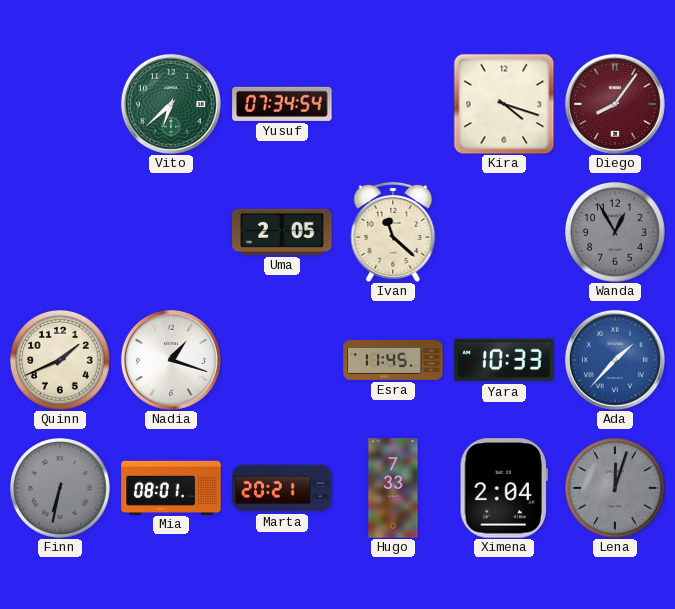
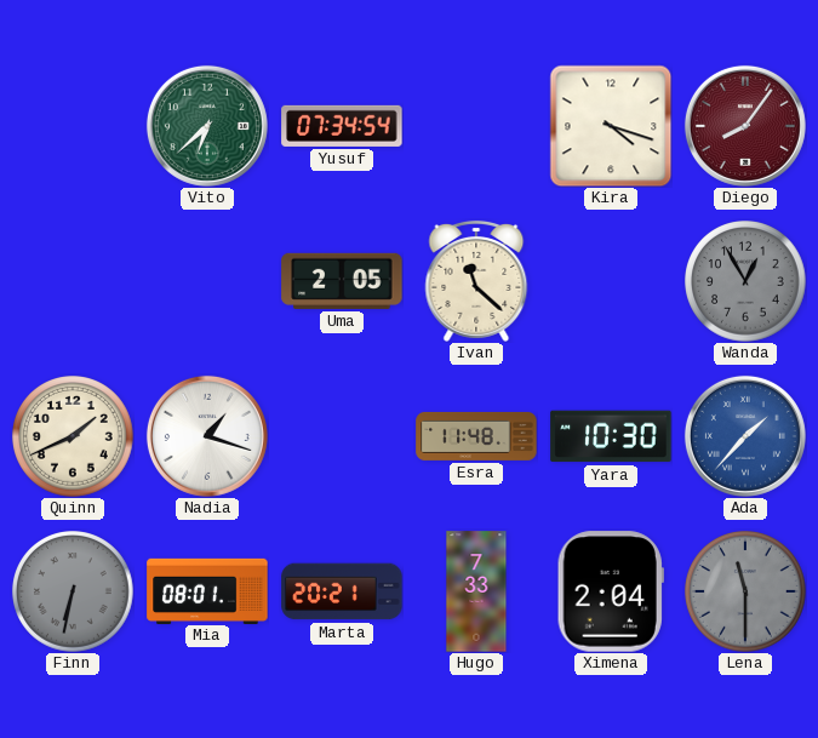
Esra: 11:45 -> 11:48 (476, 436)
Yara: 10:33 -> 10:30 (611, 436)
Lena: 12:03 -> 11:30 (745, 591)
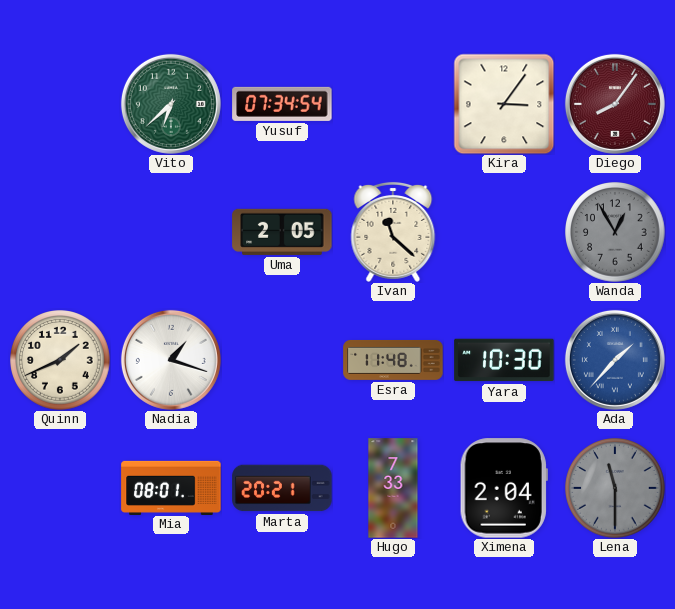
Kira: 4:18 -> 3:06 (504, 104)
Finn: 6:32 -> none (73, 591)
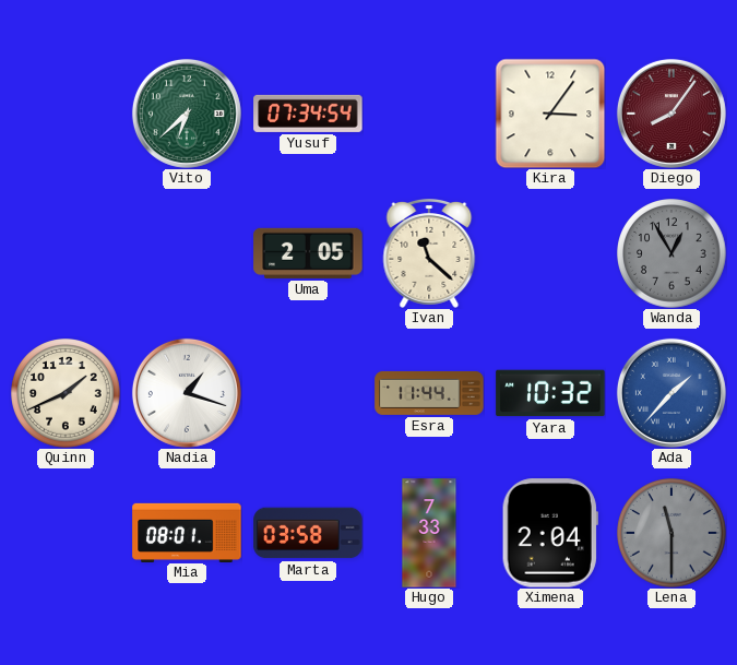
Esra: 11:48 -> 11:44 (429, 393)
Yara: 10:30 -> 10:32 (550, 393)
Marta: 20:21 -> 03:58 (308, 533)
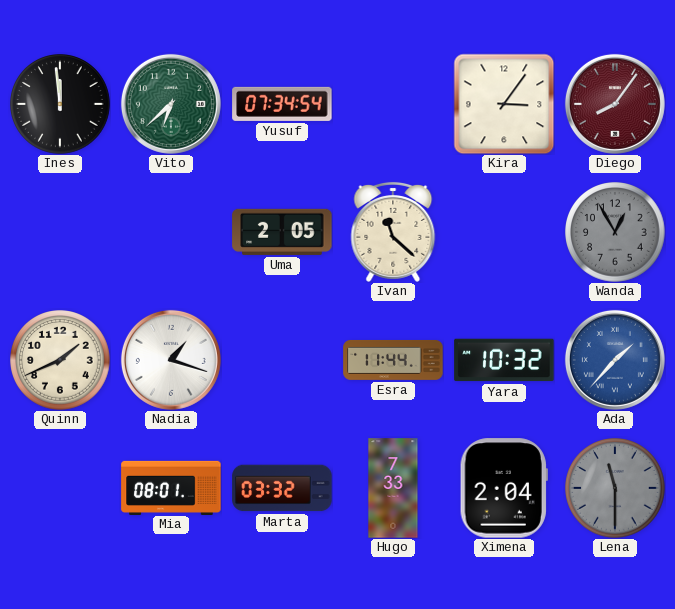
Ines: none -> 11:59 (60, 104)
Marta: 03:58 -> 03:32 (282, 488)
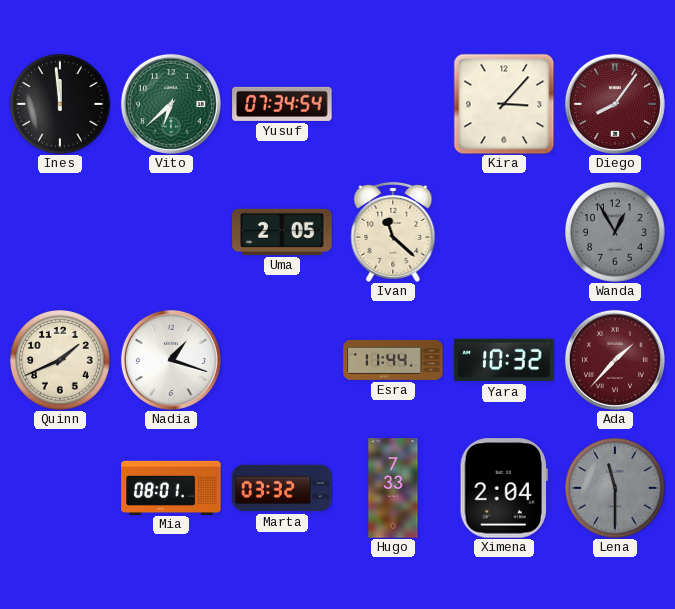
Kira: 3:06 -> 3:07 (504, 104)
Ada dial: blue -> burgundy (615, 360)
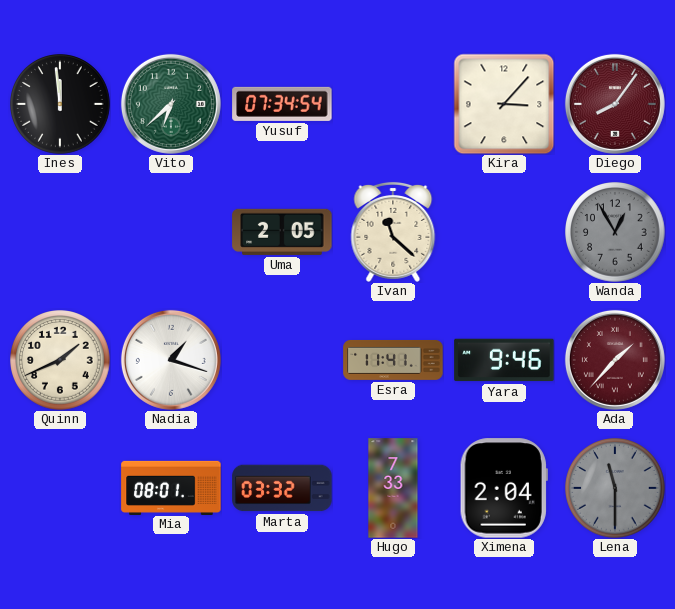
Esra: 11:44 -> 11:41 (393, 360)
Yara: 10:32 -> 9:46 (504, 360)
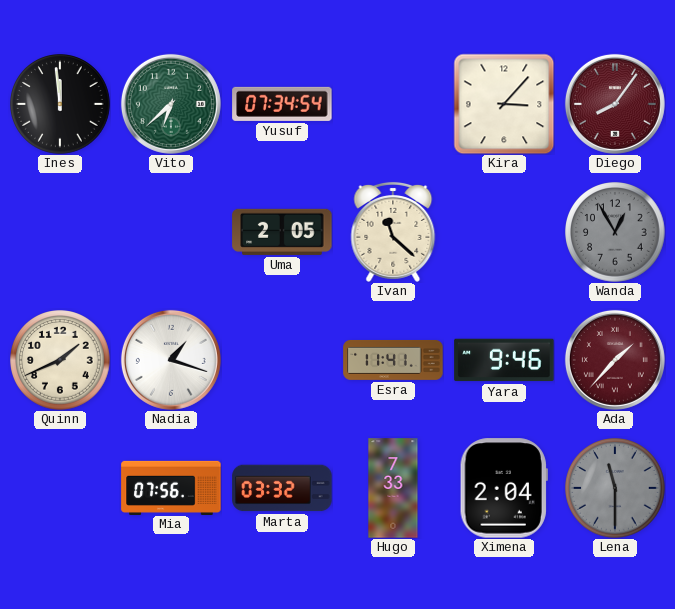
Mia: 08:01 -> 07:56 (171, 487)
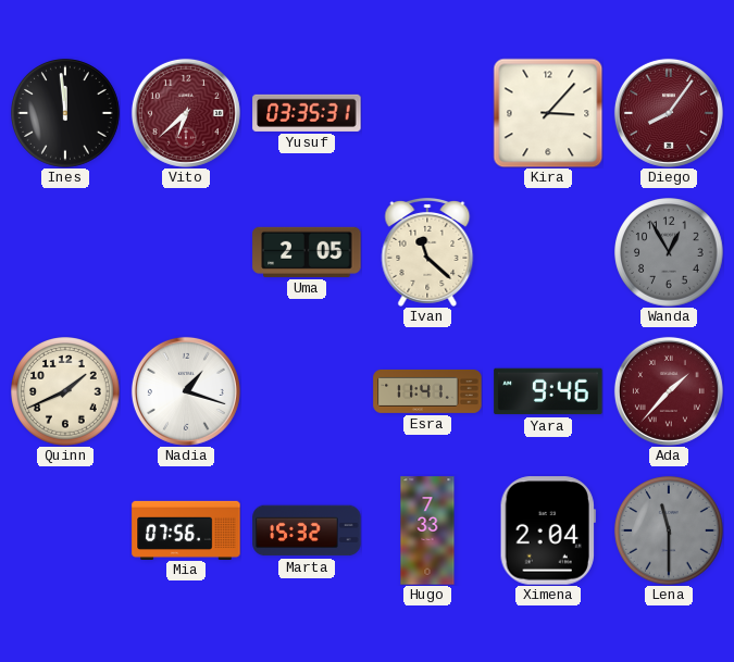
Vito dial: green -> burgundy (186, 113)
Yusuf: 07:34 -> 03:35 (307, 113)
Marta: 03:32 -> 15:32 (307, 530)
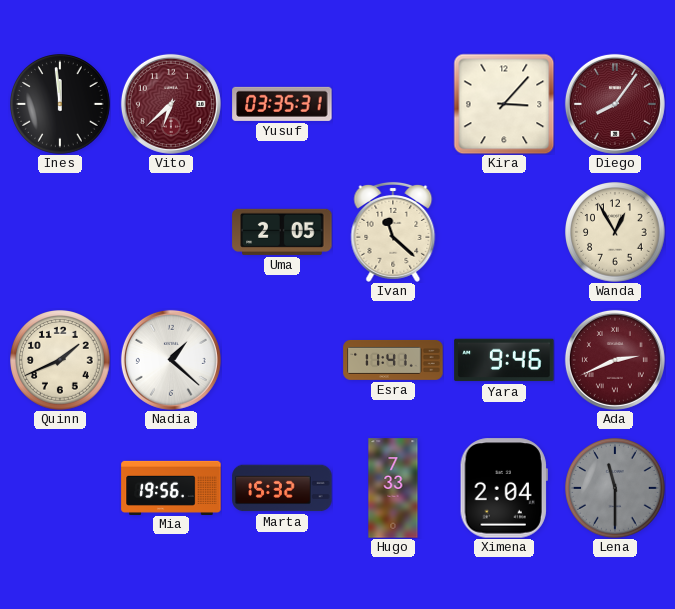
Wanda dial: grey -> cream (615, 232)
Nadia: 1:18 -> 1:22 (171, 360)
Ada: 1:37 -> 2:41 (615, 360)
Mia: 07:56 -> 19:56 (171, 487)
